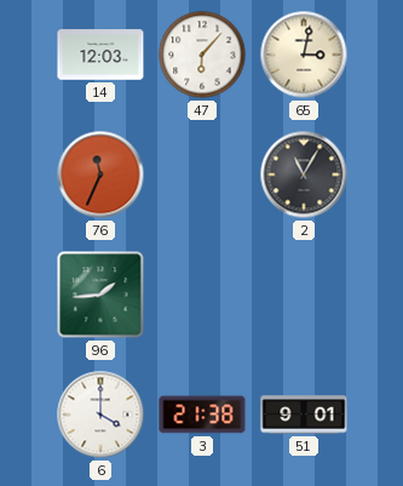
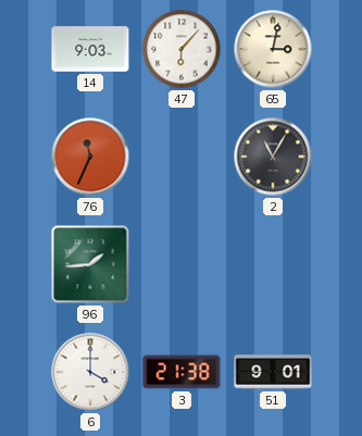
14: 12:03 -> 9:03 (90, 49)
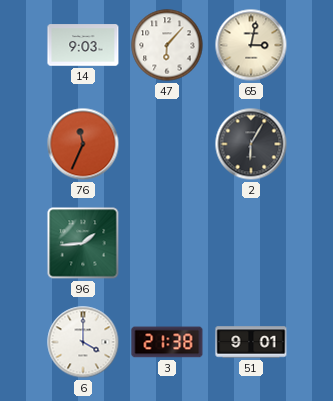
2: 11:05 -> 6:05 (251, 144)
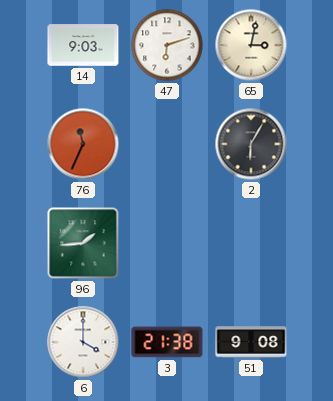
47: 6:07 -> 6:12 (167, 45)
51: 9:01 -> 9:08 (251, 342)
